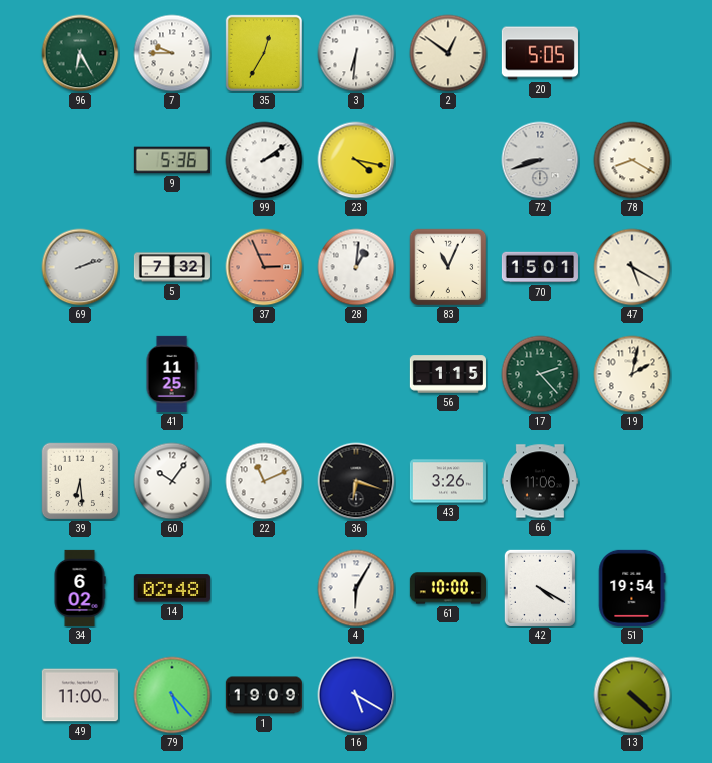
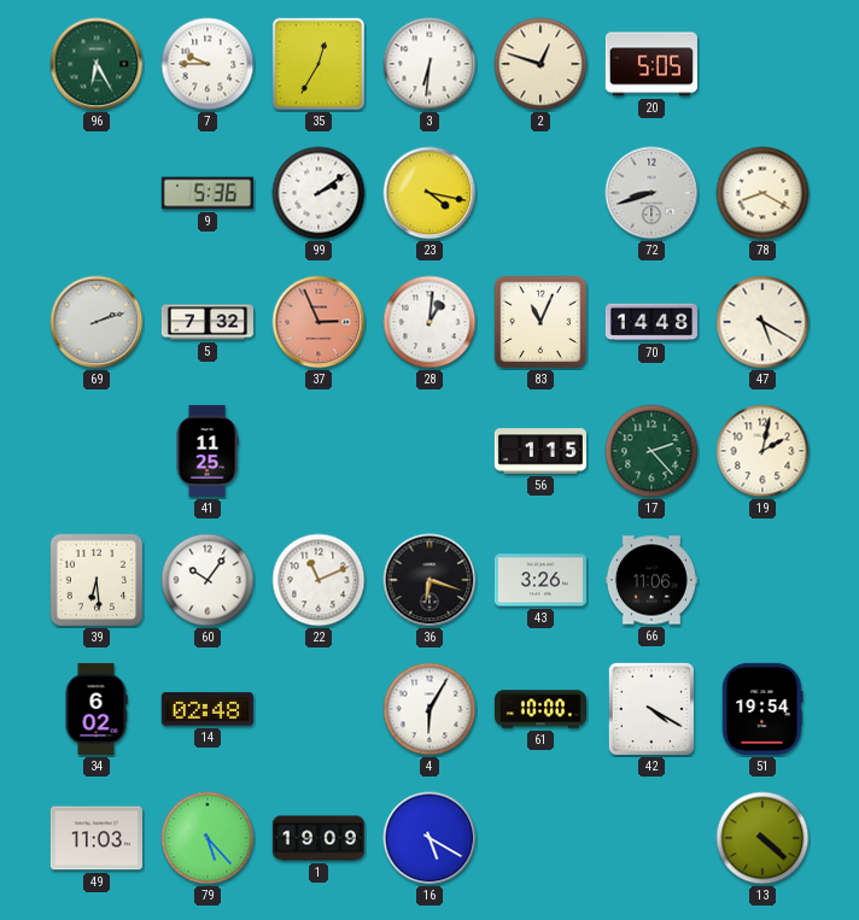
2: 12:51 -> 12:48 (540, 64)
70: 15:01 -> 14:48 (651, 322)
49: 11:00 -> 11:03 (97, 838)
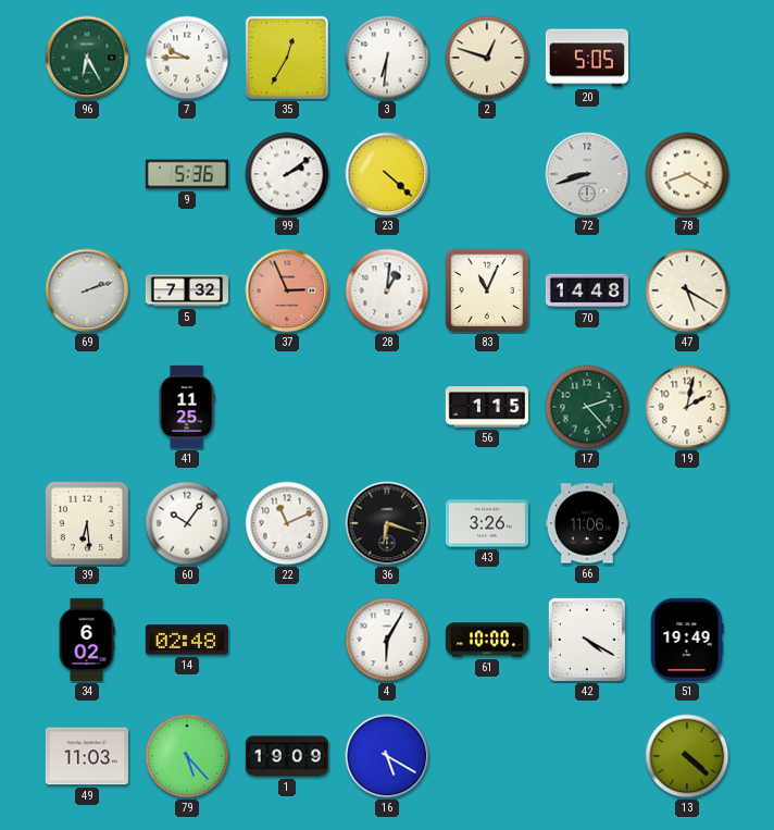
23: 4:17 -> 4:22 (387, 174)
51: 19:54 -> 19:49 (687, 640)
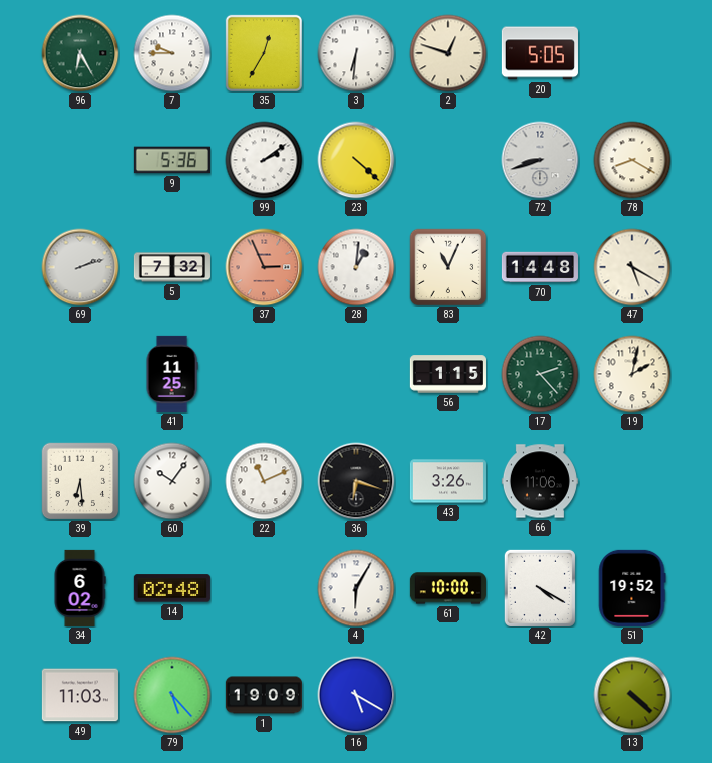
51: 19:49 -> 19:52 (632, 588)
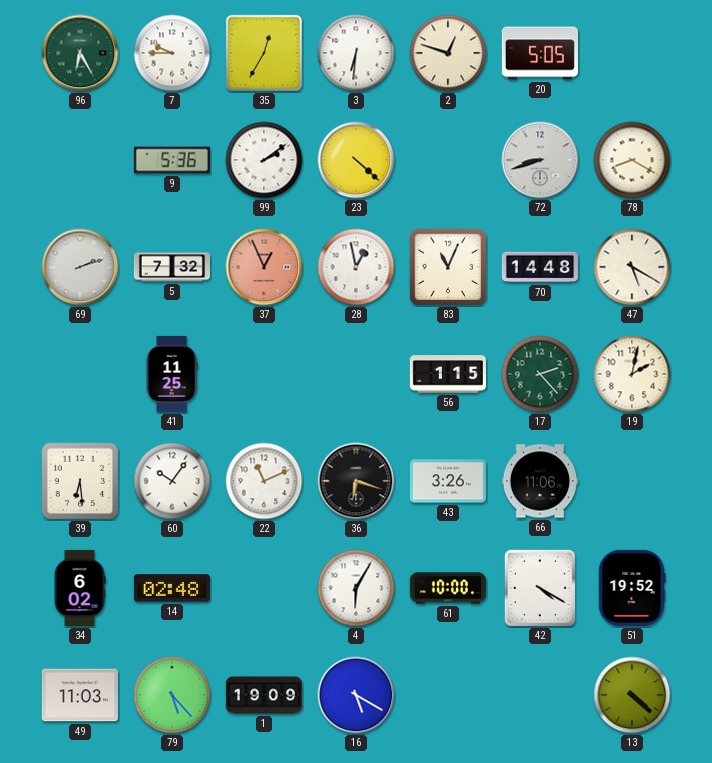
37: 2:56 -> 12:56 (264, 267)
28: 1:01 -> 12:58 (356, 267)
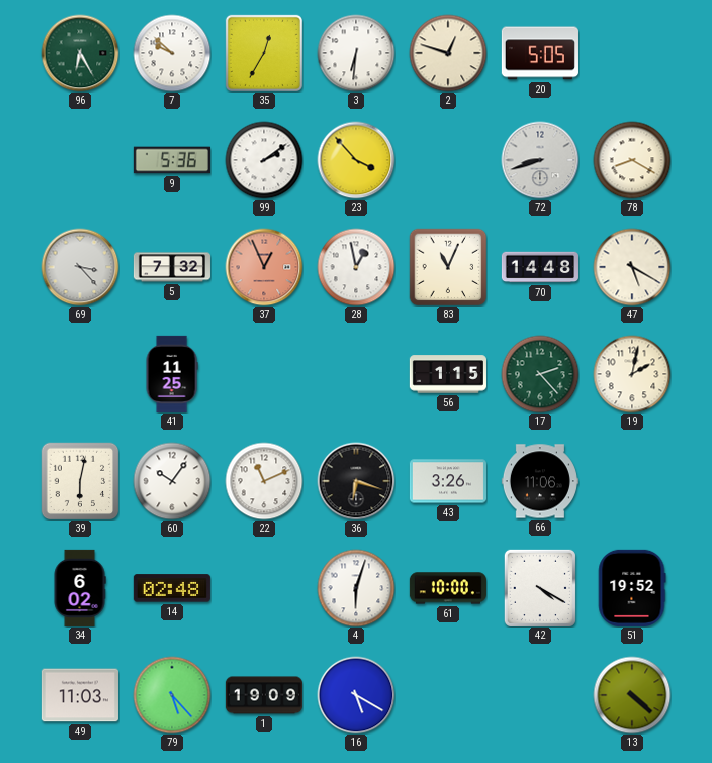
7: 9:45 -> 9:52 (172, 53)
23: 4:22 -> 3:53 (356, 160)
69: 2:12 -> 3:23 (80, 267)
39: 6:29 -> 6:02 (80, 481)
4: 6:05 -> 6:03 (356, 588)
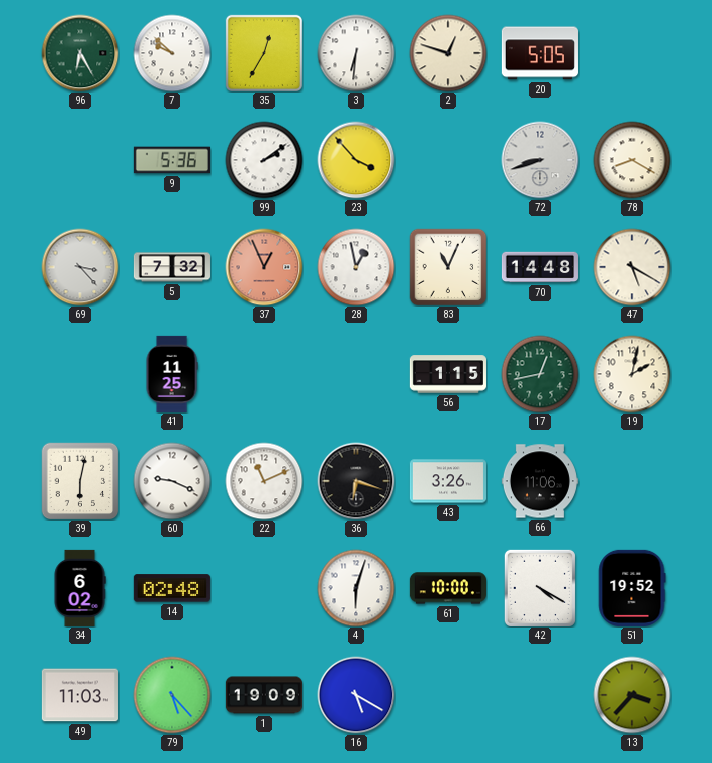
17: 2:23 -> 12:43 (540, 374)
60: 10:06 -> 9:19 (172, 481)
13: 4:22 -> 3:37 (632, 695)
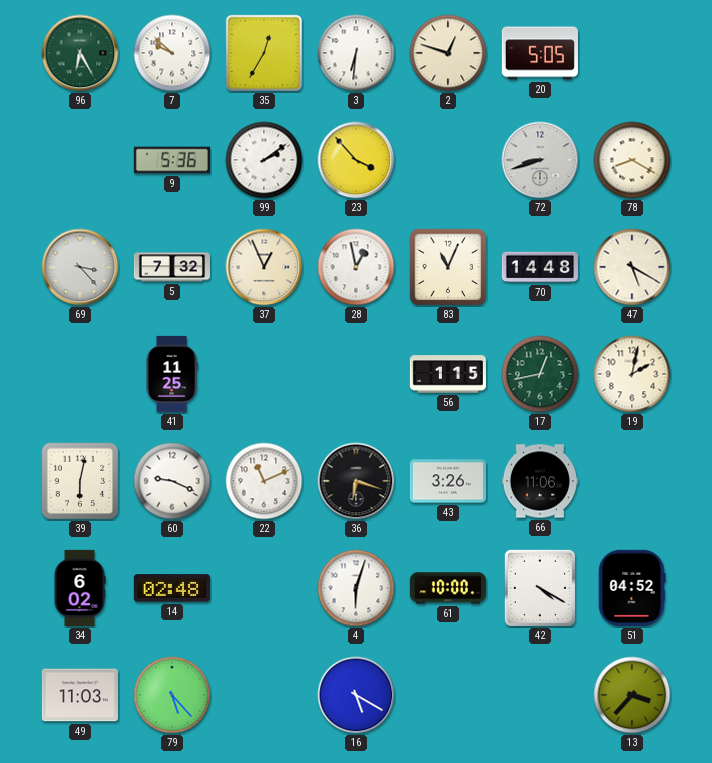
37 dial: salmon -> cream (264, 267)
51: 19:52 -> 04:52 (632, 588)
1: 19:09 -> none (264, 695)
